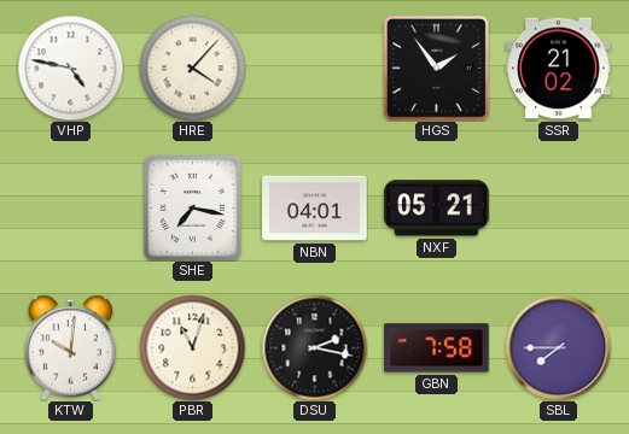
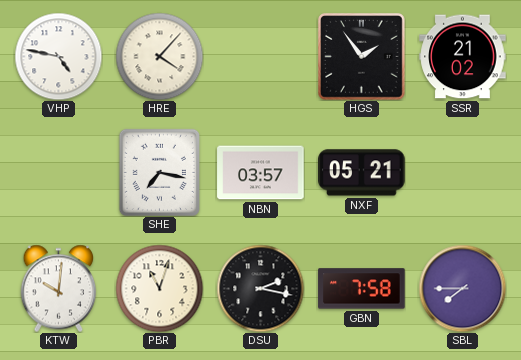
NBN: 04:01 -> 03:57 (261, 173)
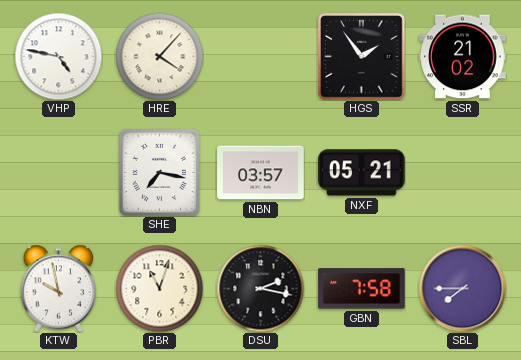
KTW: 10:01 -> 9:58 (59, 288)
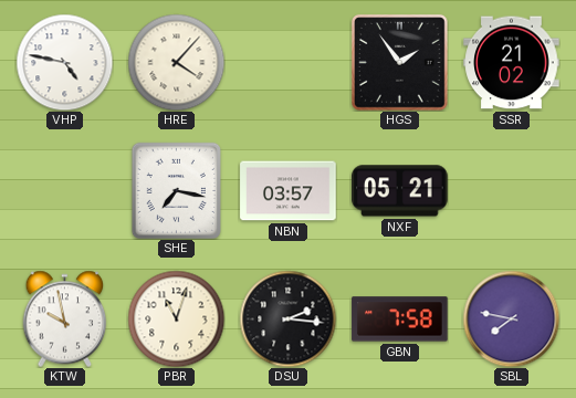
DSU: 2:17 -> 2:16 (287, 318)
SBL: 7:45 -> 7:47 (511, 318)
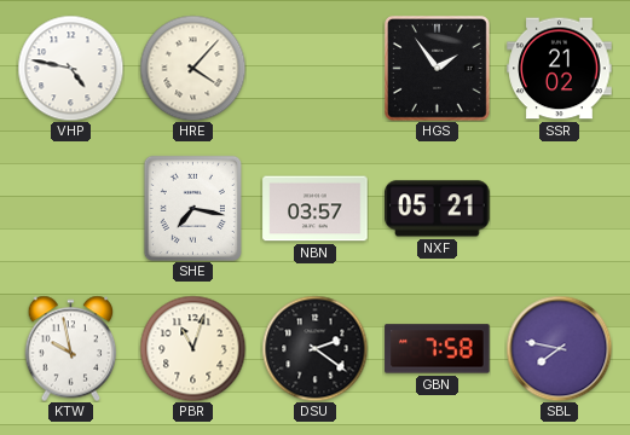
DSU: 2:16 -> 2:21 (314, 348)
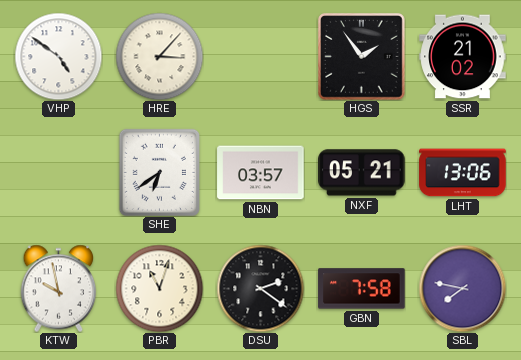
VHP: 4:47 -> 4:51 (58, 56)
HRE: 4:07 -> 3:07 (159, 56)
SHE: 7:17 -> 6:39 (159, 172)
LHT: none -> 13:06 (463, 173)
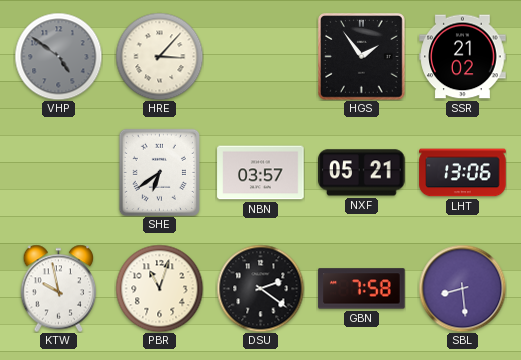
VHP dial: white -> grey (58, 56)
SBL: 7:47 -> 8:29 (462, 288)
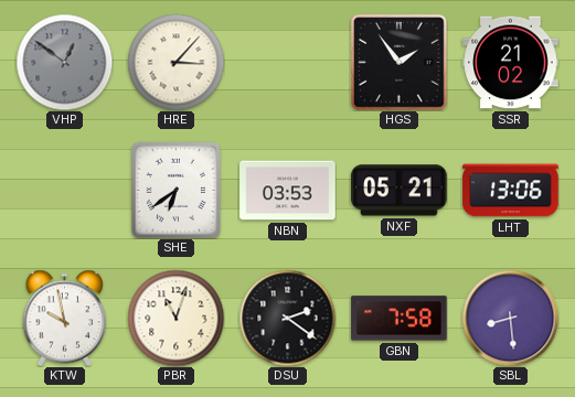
VHP: 4:51 -> 12:51 (64, 62)
NBN: 03:57 -> 03:53 (288, 191)
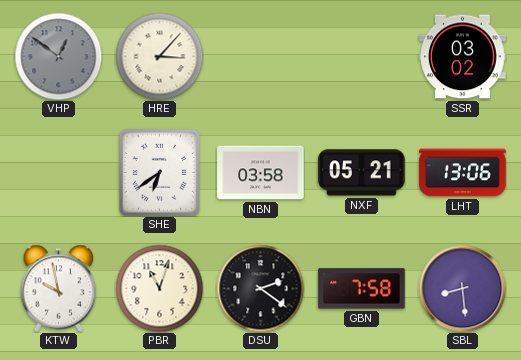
HGS: 1:54 -> none (400, 63)
SSR: 21:02 -> 03:02 (463, 57)
NBN: 03:53 -> 03:58 (261, 173)
